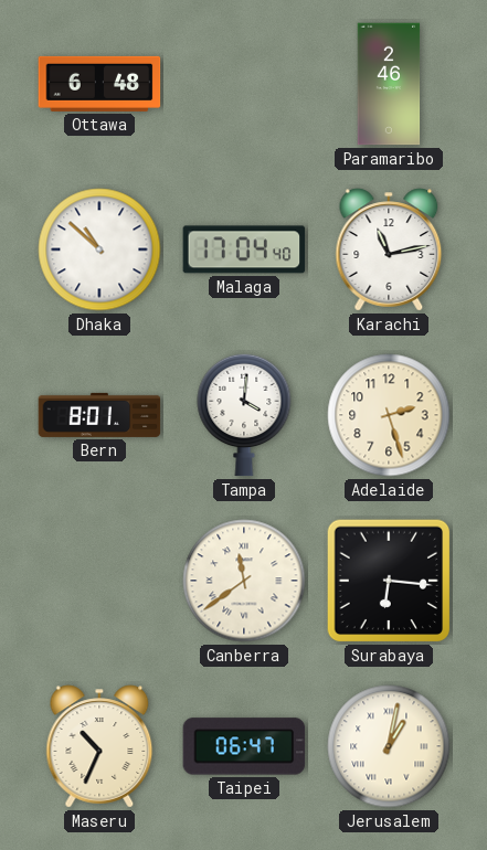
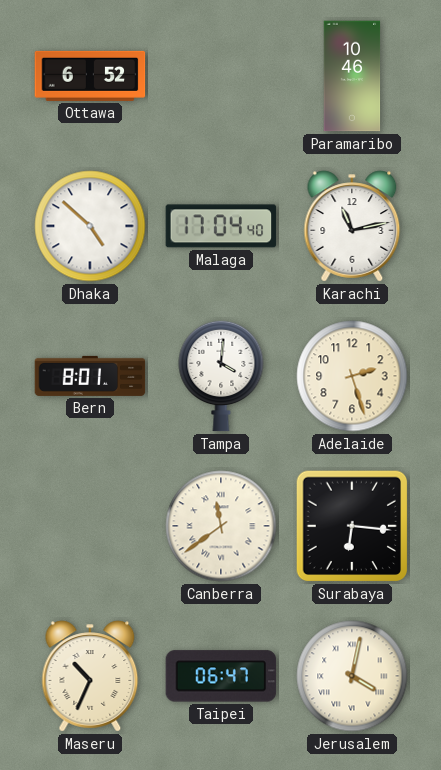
Ottawa: 6:48 -> 6:52 (90, 76)
Paramaribo: 2:46 -> 10:46 (352, 76)
Dhaka: 10:52 -> 4:52 (90, 226)
Jerusalem: 1:02 -> 4:02 (352, 676)
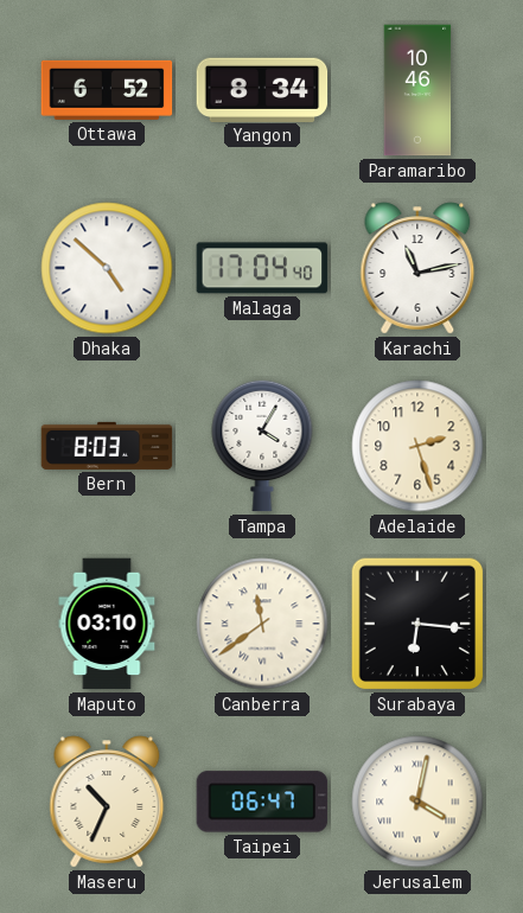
Yangon: none -> 8:34 (262, 89)
Bern: 8:01 -> 8:03 (107, 446)
Tampa: 4:01 -> 4:05 (262, 446)
Maputo: none -> 03:10 (107, 624)
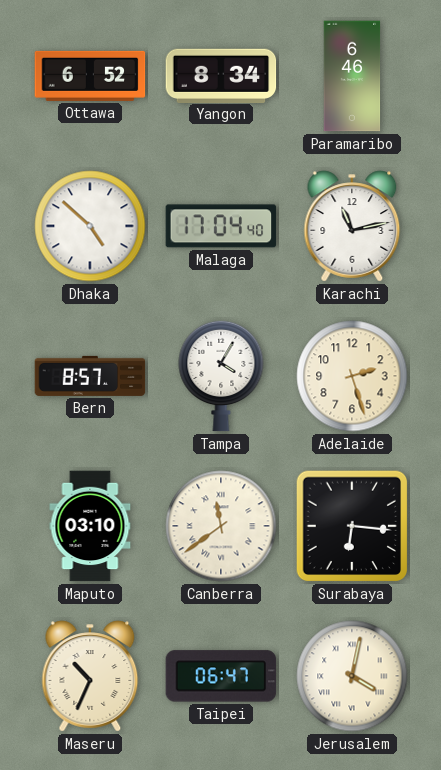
Paramaribo: 10:46 -> 6:46 (352, 76)
Bern: 8:03 -> 8:57 (90, 376)
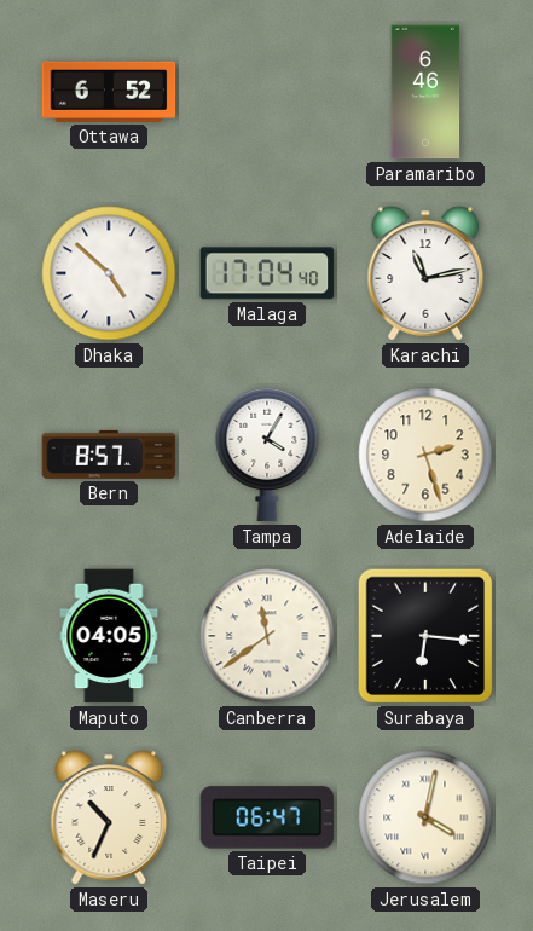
Yangon: 8:34 -> none (221, 75)
Maputo: 03:10 -> 04:05 (109, 636)
